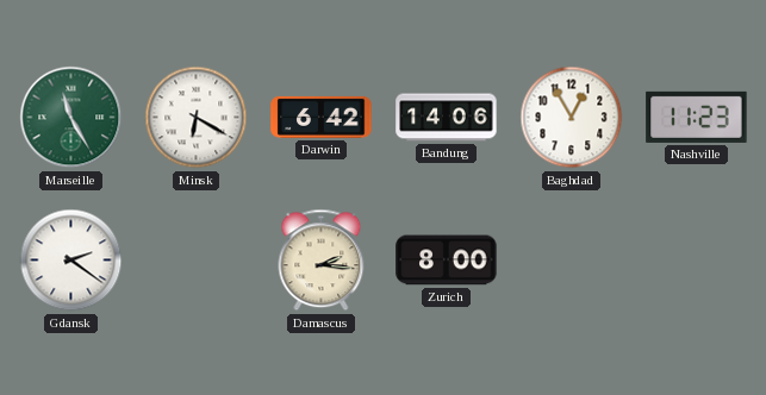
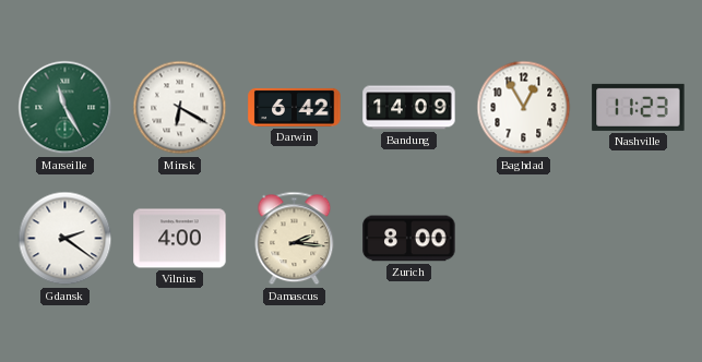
Bandung: 14:06 -> 14:09 (409, 108)
Vilnius: none -> 4:00 (180, 239)
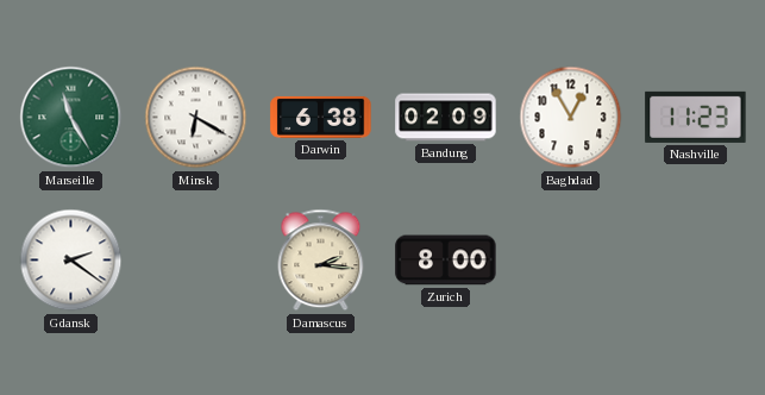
Darwin: 6:42 -> 6:38 (321, 117)
Bandung: 14:09 -> 02:09 (446, 118)
Vilnius: 4:00 -> none (180, 239)
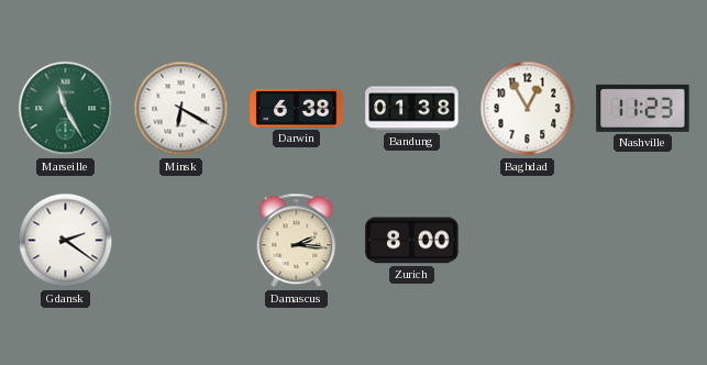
Bandung: 02:09 -> 01:38 (412, 109)
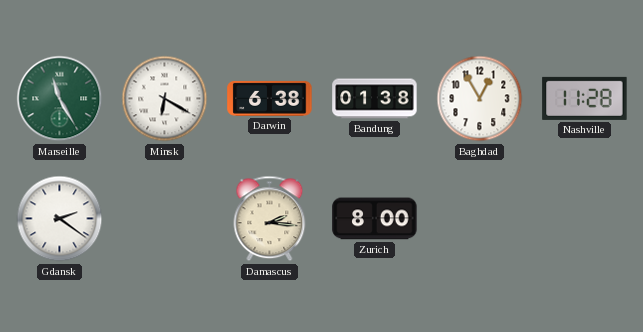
Nashville: 11:23 -> 11:28 (585, 98)
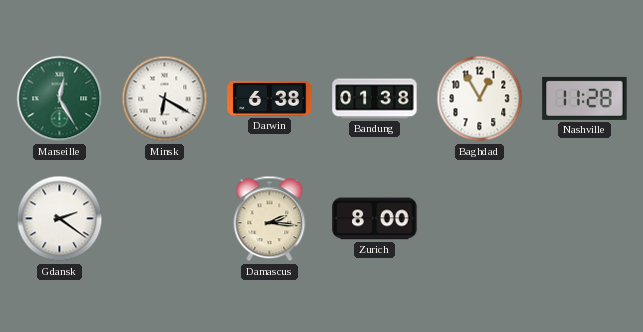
Marseille: 11:25 -> 12:25 (60, 99)
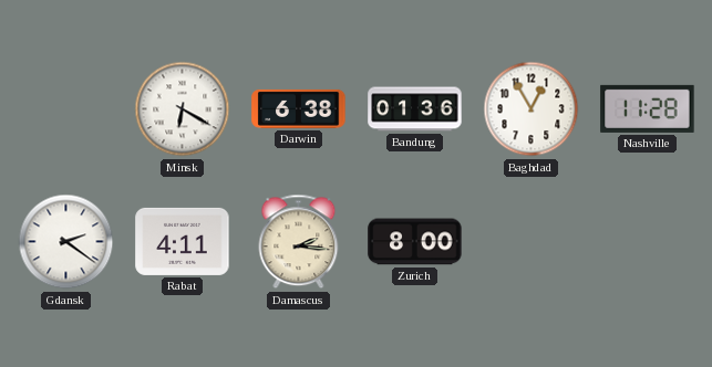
Marseille: 12:25 -> none (60, 99)
Bandung: 01:38 -> 01:36 (415, 109)
Rabat: none -> 4:11 (183, 241)
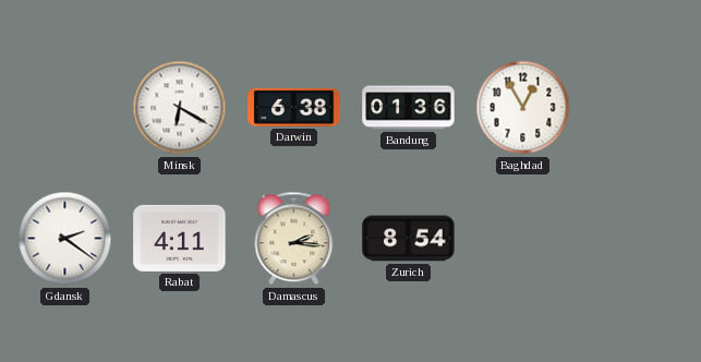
Nashville: 11:28 -> none (648, 108)
Zurich: 8:00 -> 8:54 (409, 239)
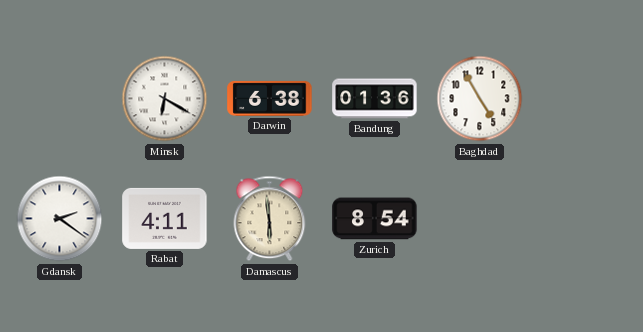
Baghdad: 12:55 -> 4:55 (480, 99)
Damascus: 2:16 -> 5:59 (270, 219)
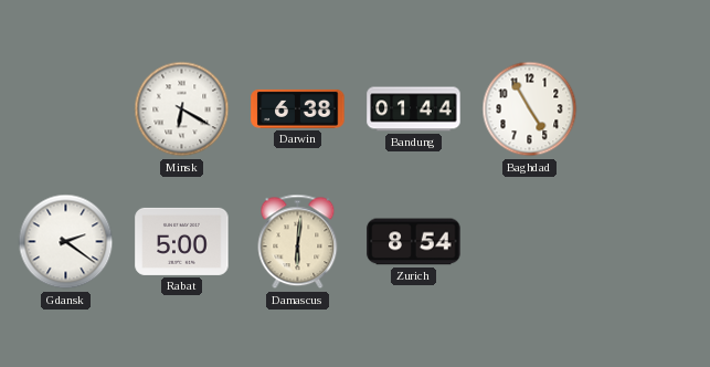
Bandung: 01:36 -> 01:44 (414, 109)
Rabat: 4:11 -> 5:00 (182, 241)
Damascus: 5:59 -> 6:01 (298, 242)
